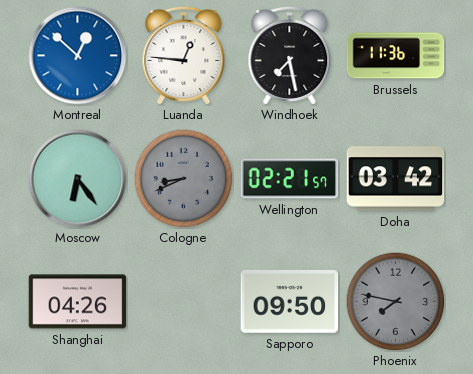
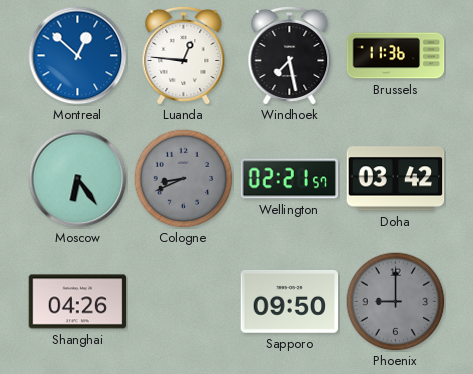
Phoenix: 7:47 -> 9:00 (396, 302)
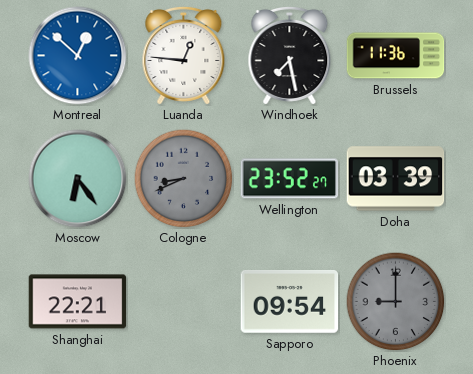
Wellington: 02:21 -> 23:52 (290, 179)
Doha: 03:42 -> 03:39 (396, 179)
Shanghai: 04:26 -> 22:21 (78, 302)
Sapporo: 09:50 -> 09:54 (290, 302)
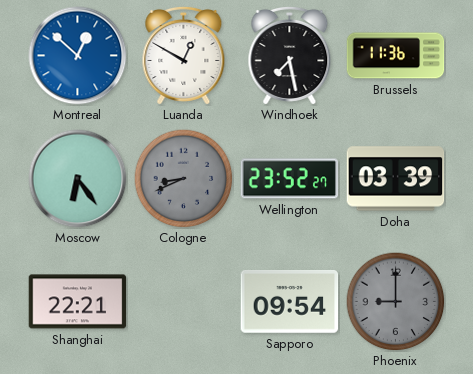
Luanda: 12:46 -> 12:50 (184, 55)
